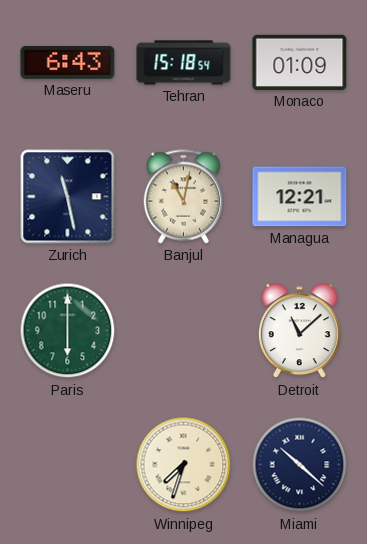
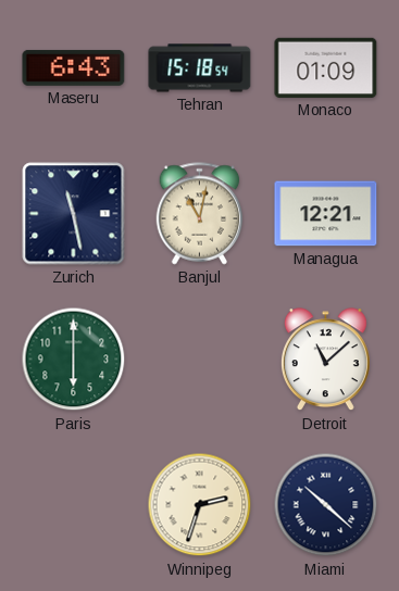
Winnipeg: 7:33 -> 2:33 (200, 505)
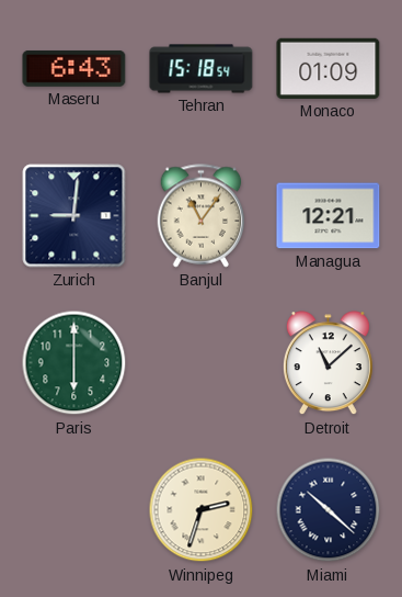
Zurich: 11:28 -> 9:01 (74, 216)
Banjul: 11:02 -> 11:06 (202, 216)
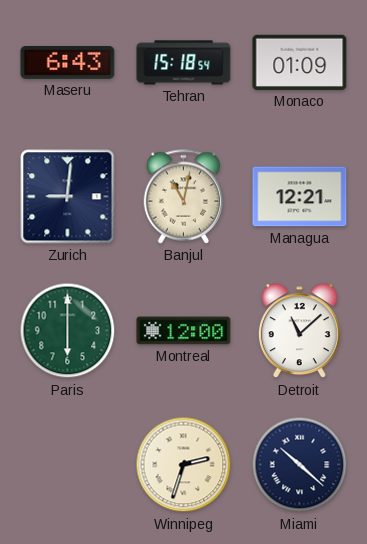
Banjul: 11:06 -> 11:02 (184, 197)
Montreal: none -> 12:00 (184, 331)
